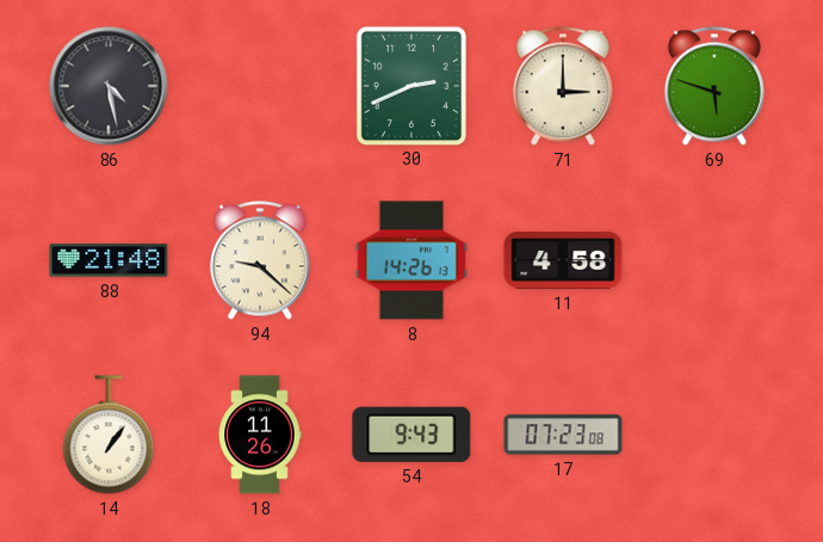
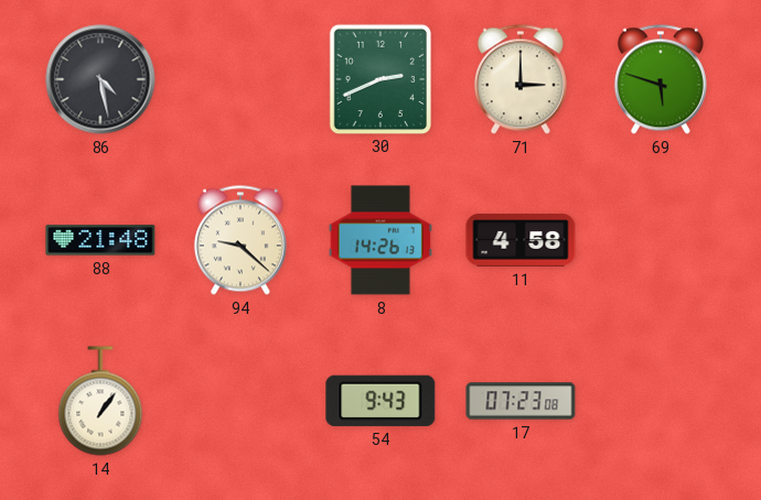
18: 11:26 -> none (260, 435)
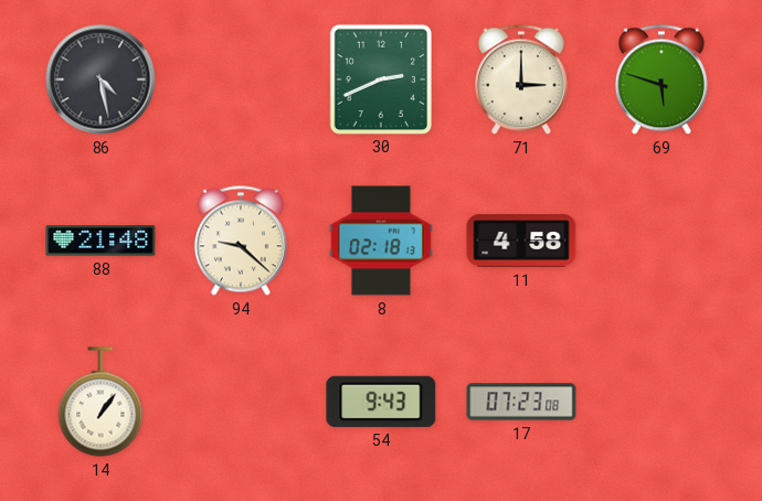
8: 14:26 -> 02:18 (381, 241)
